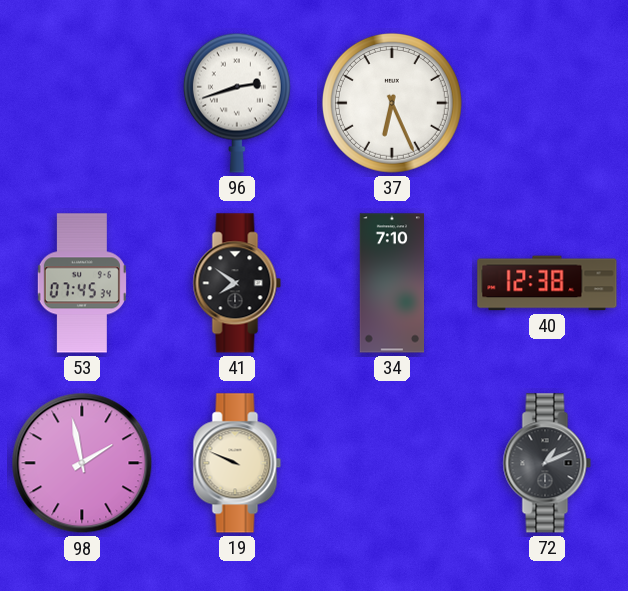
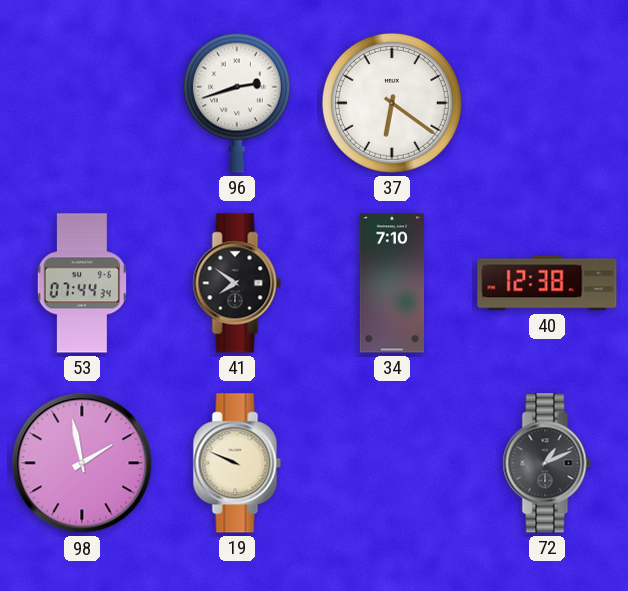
37: 6:26 -> 6:21 (392, 103)
53: 07:45 -> 07:44 (82, 283)
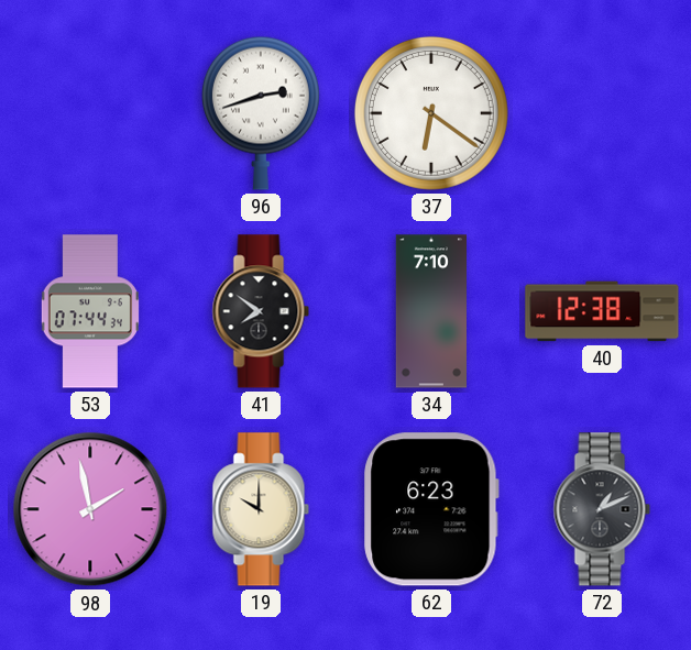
19: 9:49 -> 10:00 (261, 509)
62: none -> 6:23 (431, 509)
